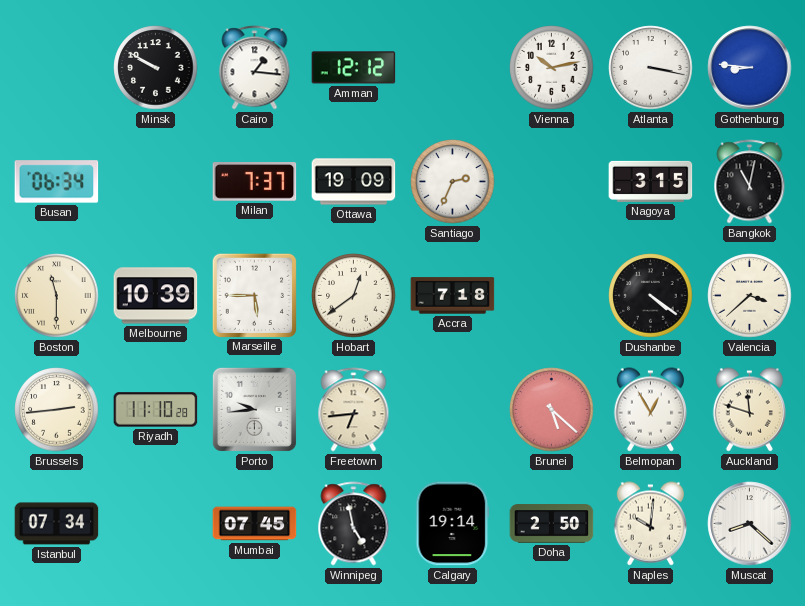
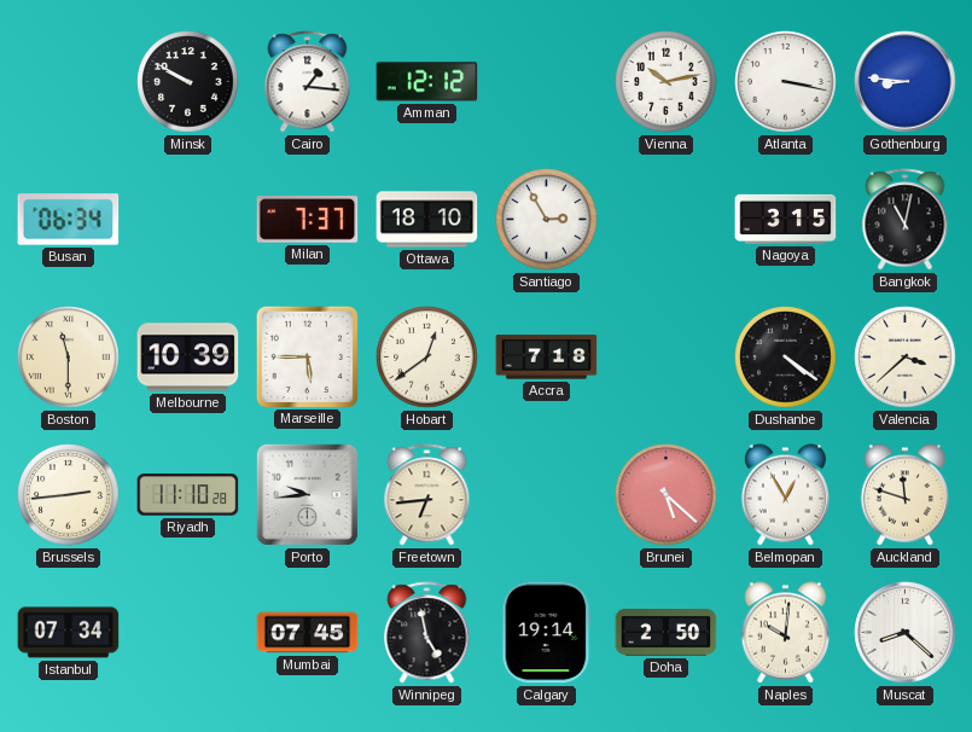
Ottawa: 19:09 -> 18:10 (427, 220)
Santiago: 2:34 -> 2:55 (547, 220)
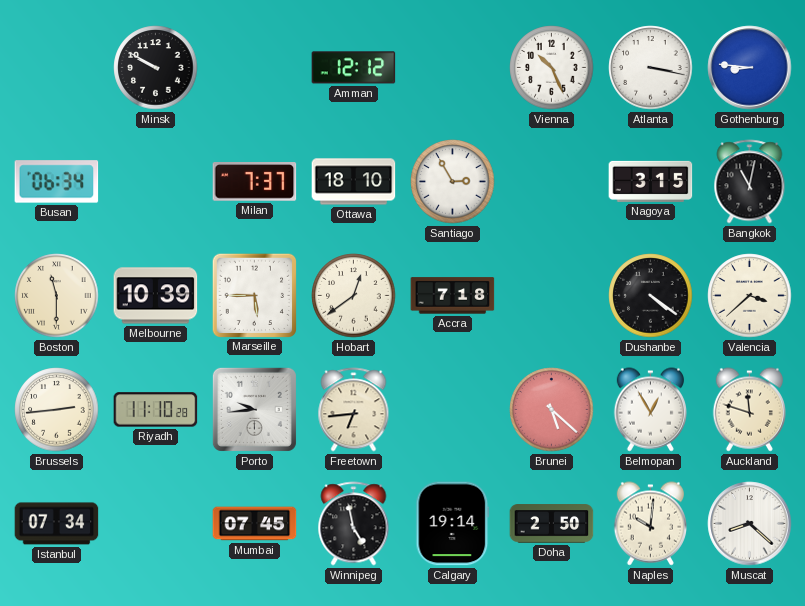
Cairo: 1:16 -> none (308, 82)
Vienna: 10:13 -> 10:26 (552, 68)
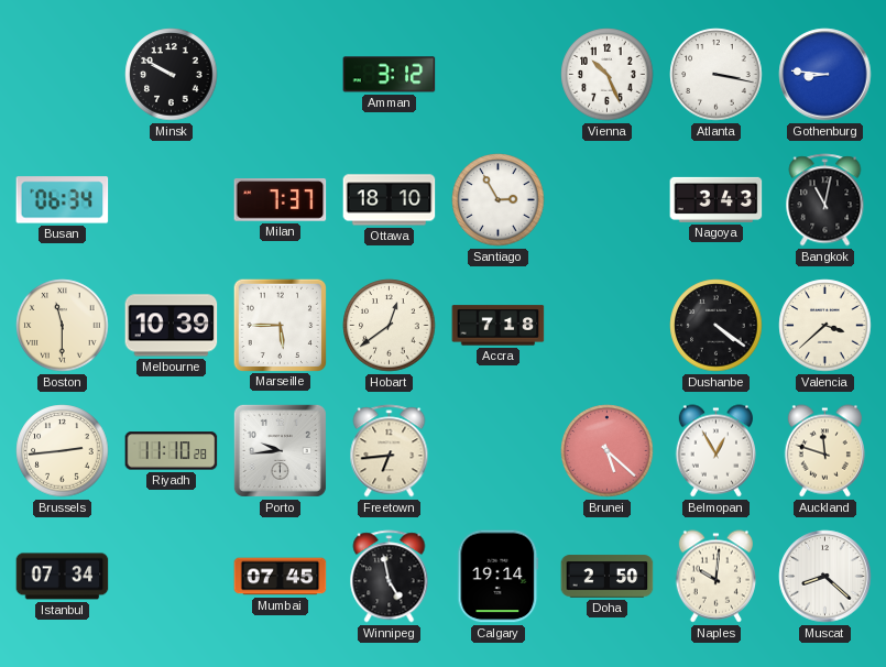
Amman: 12:12 -> 3:12 (390, 75)
Nagoya: 3:15 -> 3:43 (717, 199)
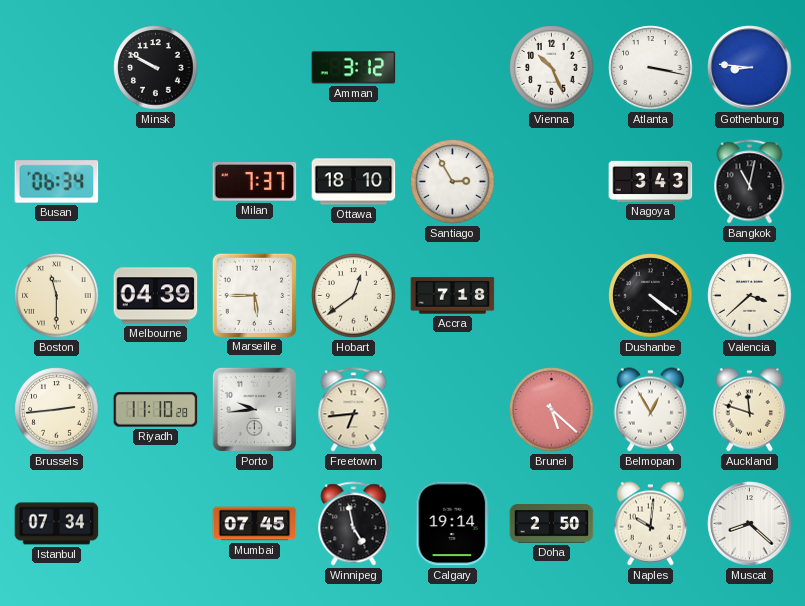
Melbourne: 10:39 -> 04:39 (156, 296)
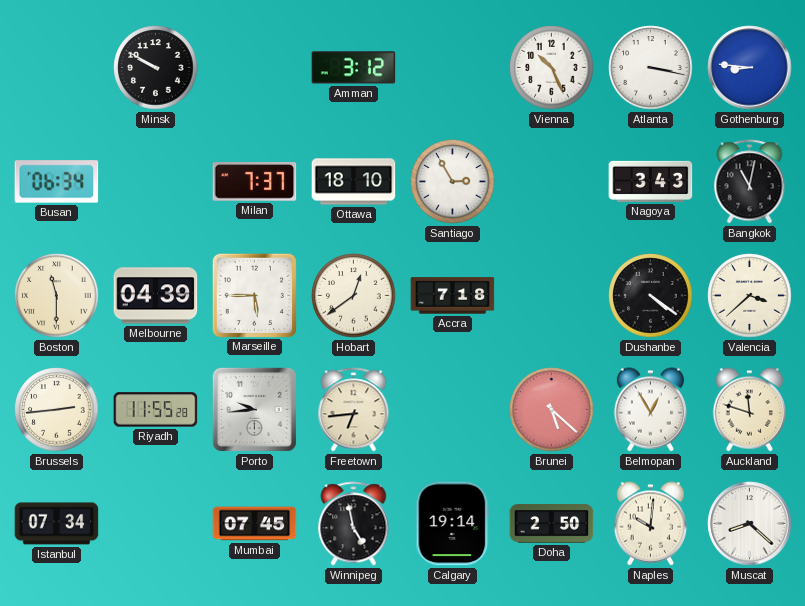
Riyadh: 11:10 -> 11:55 (156, 410)
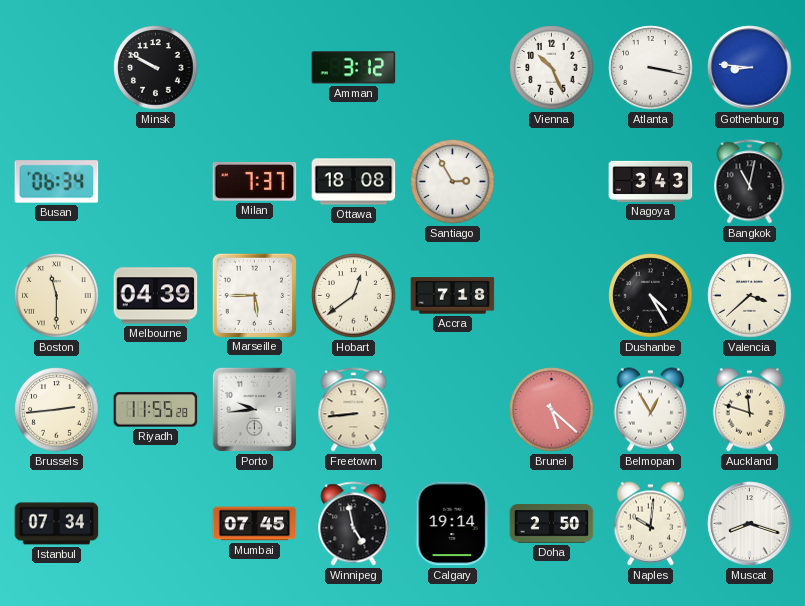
Ottawa: 18:10 -> 18:08 (354, 182)
Dushanbe: 4:21 -> 4:25 (651, 296)
Freetown: 6:44 -> 8:44 (354, 410)
Muscat: 8:22 -> 8:18 (750, 524)
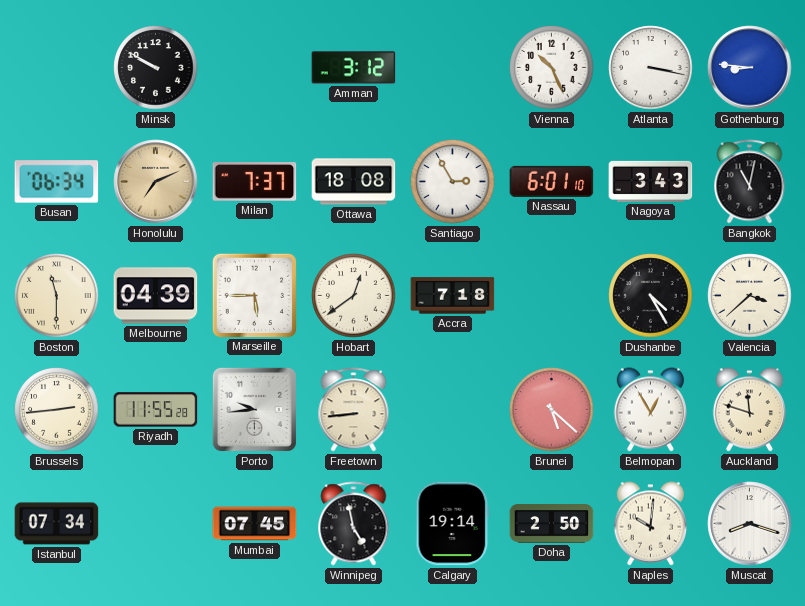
Honolulu: none -> 7:11 (156, 182)
Nassau: none -> 6:01 (552, 181)
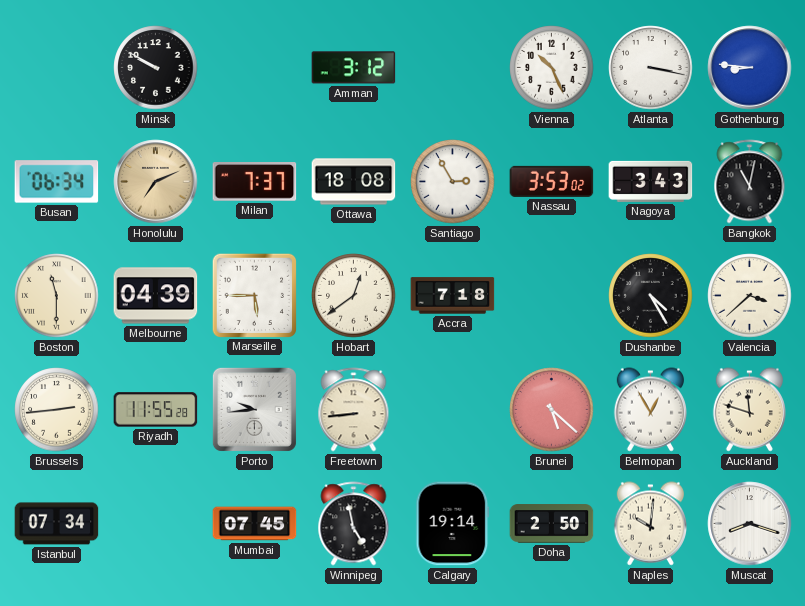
Nassau: 6:01 -> 3:53 (552, 181)
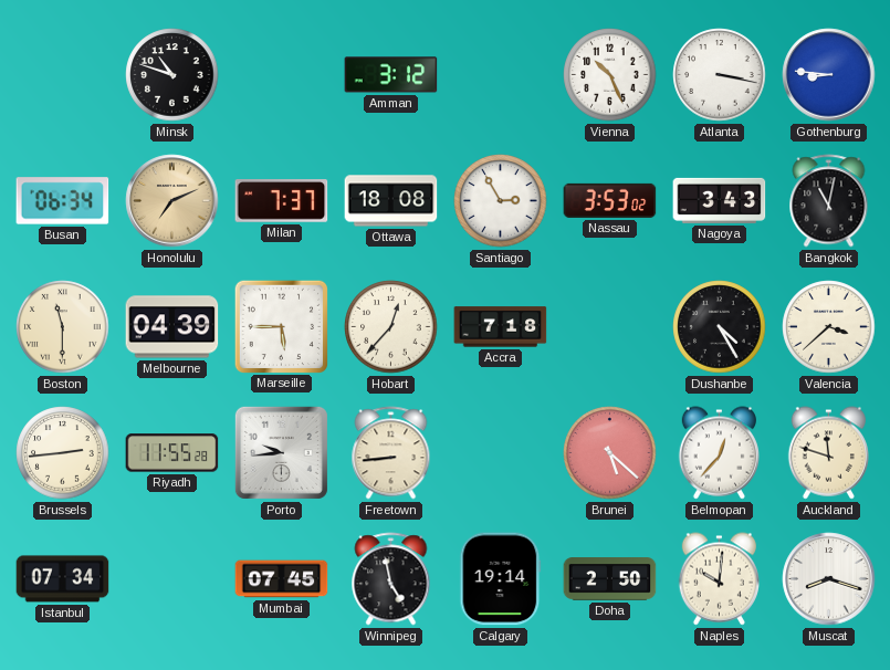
Minsk: 9:50 -> 10:48 (172, 75)
Hobart: 12:39 -> 12:37 (391, 327)
Belmopan: 12:55 -> 12:37 (719, 453)
